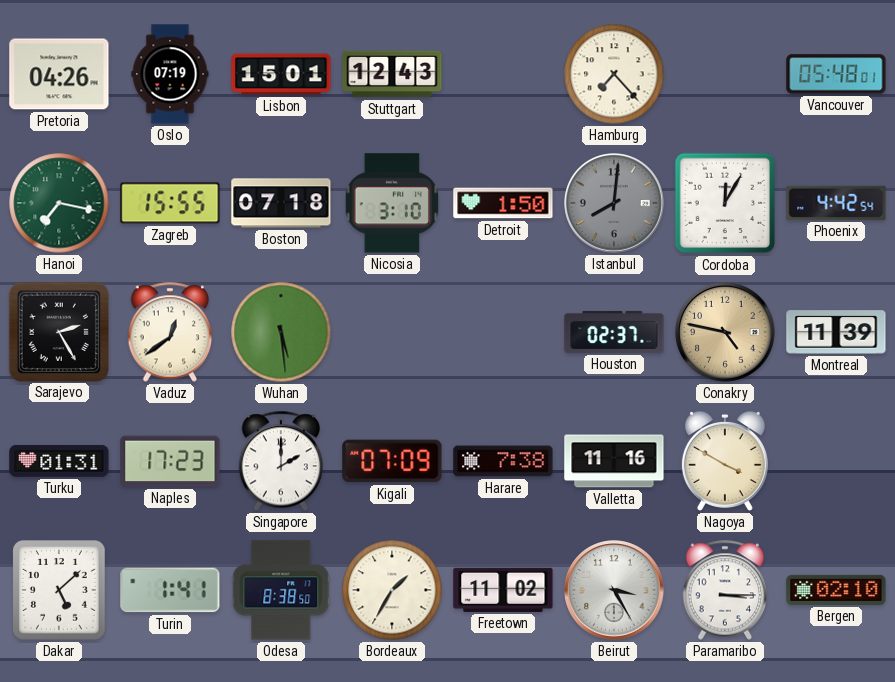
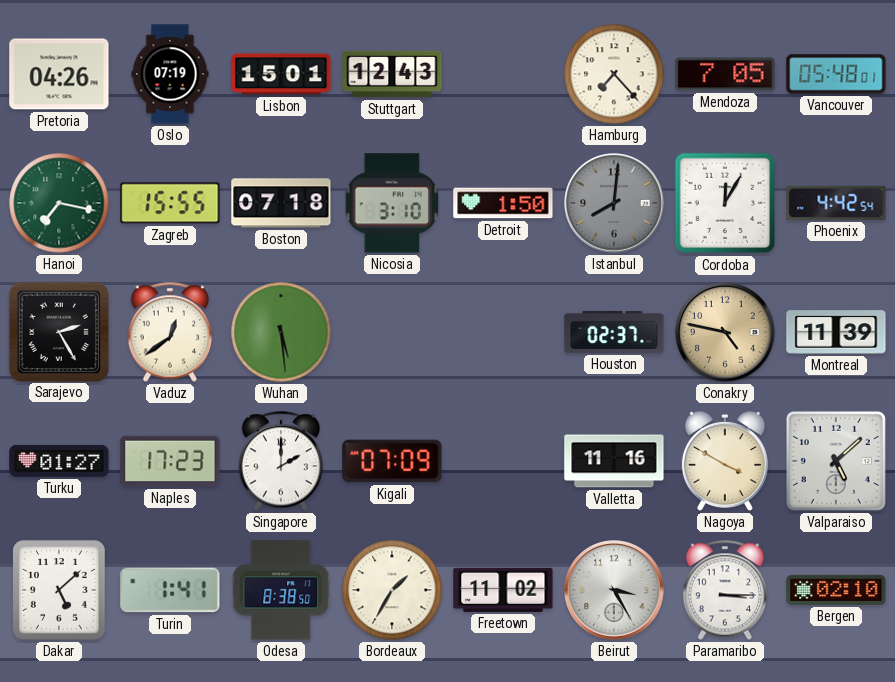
Mendoza: none -> 7:05 (725, 74)
Turku: 01:31 -> 01:27 (59, 461)
Harare: 7:38 -> none (503, 461)
Valparaiso: none -> 5:08 (836, 461)
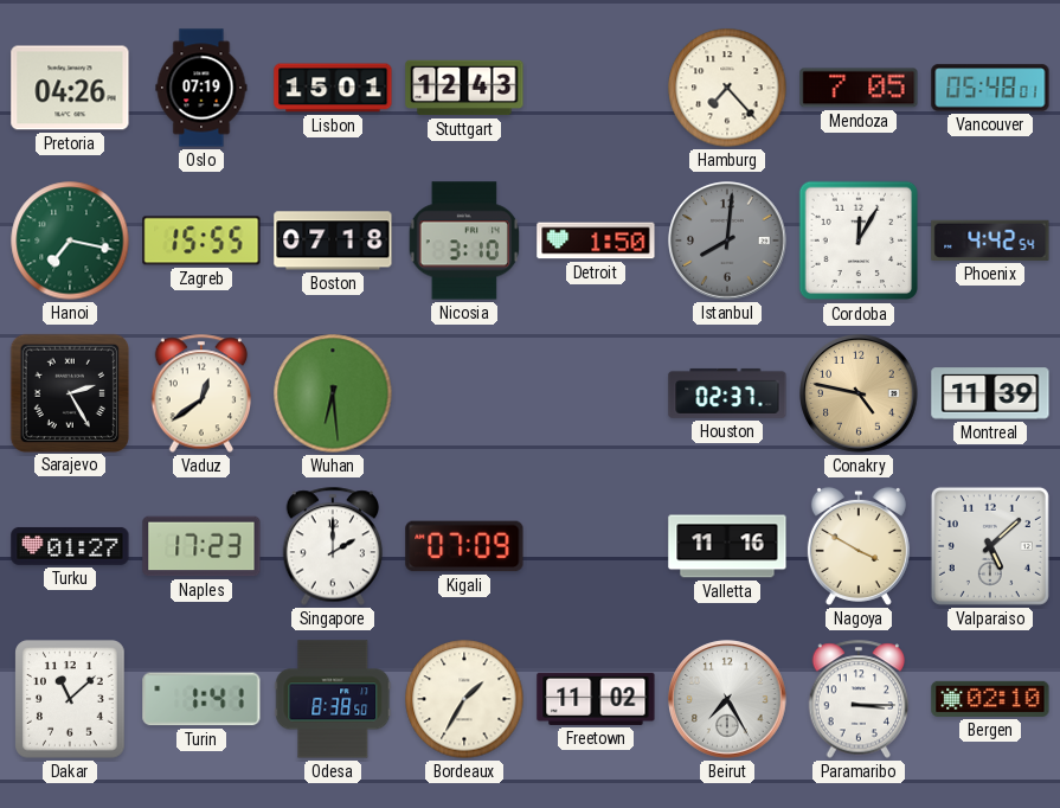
Wuhan: 5:29 -> 6:29 (333, 393)
Dakar: 5:08 -> 11:08 (70, 699)
Beirut: 3:25 -> 7:25 (727, 699)
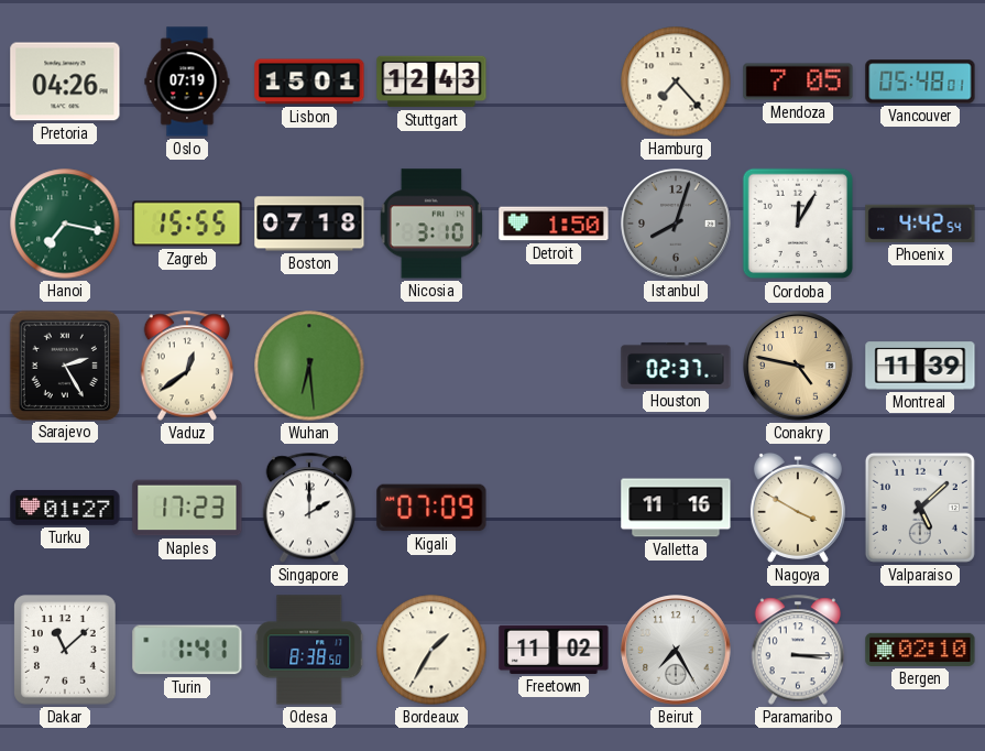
Istanbul: 8:01 -> 8:03 (676, 224)
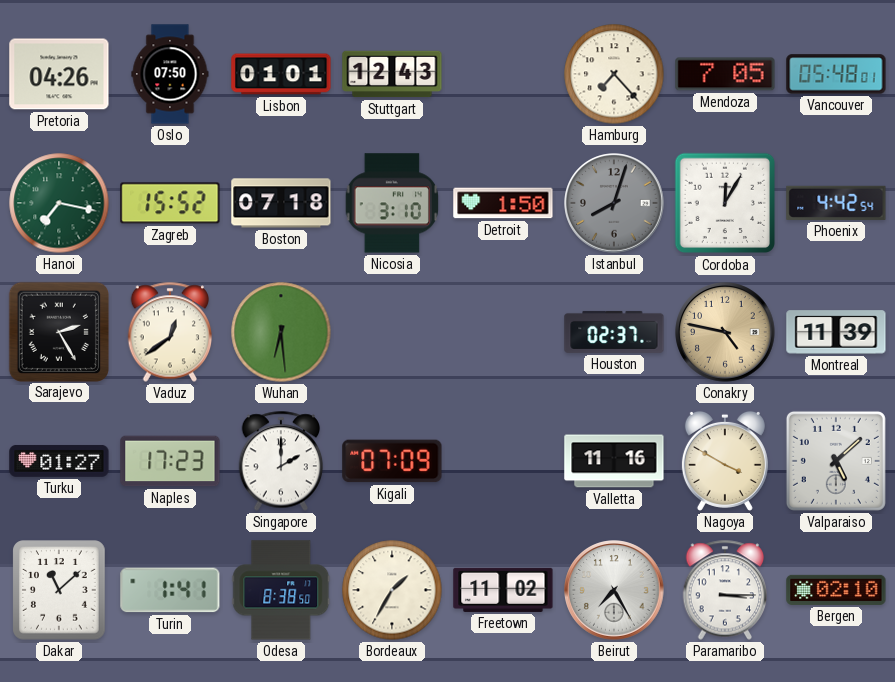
Oslo: 07:19 -> 07:50 (170, 74)
Lisbon: 15:01 -> 01:01 (281, 74)
Zagreb: 15:55 -> 15:52 (170, 203)
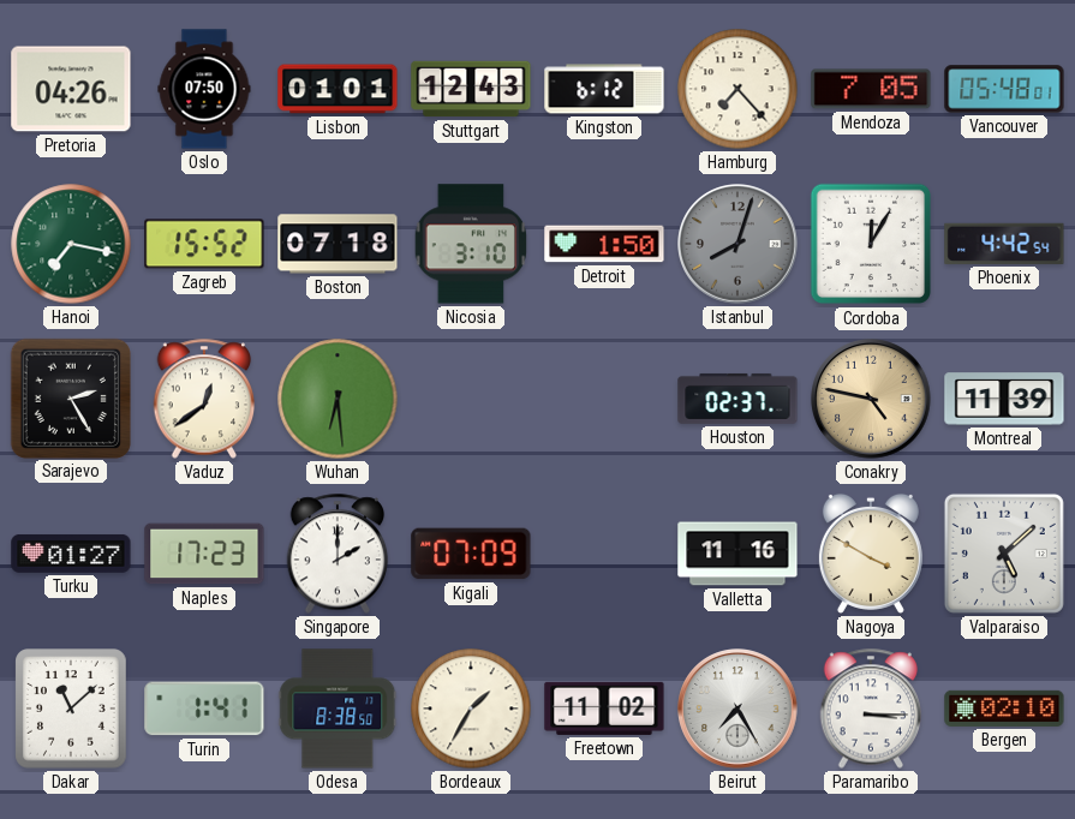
Kingston: none -> 6:12 (604, 89)
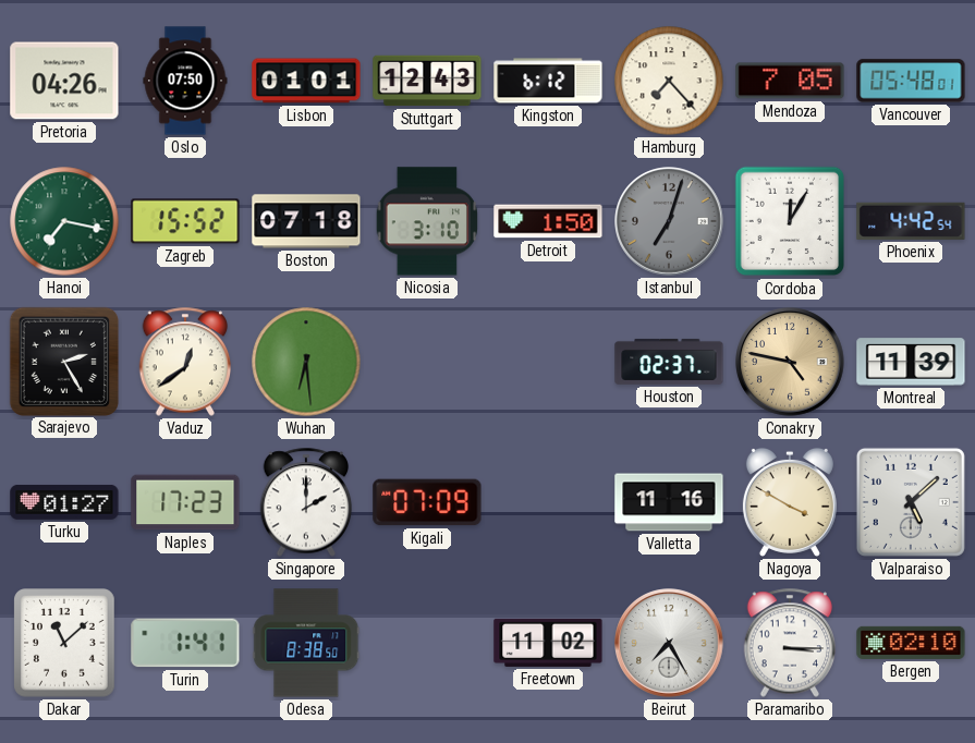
Istanbul: 8:03 -> 7:03 (669, 221)
Bordeaux: 1:35 -> none (471, 709)
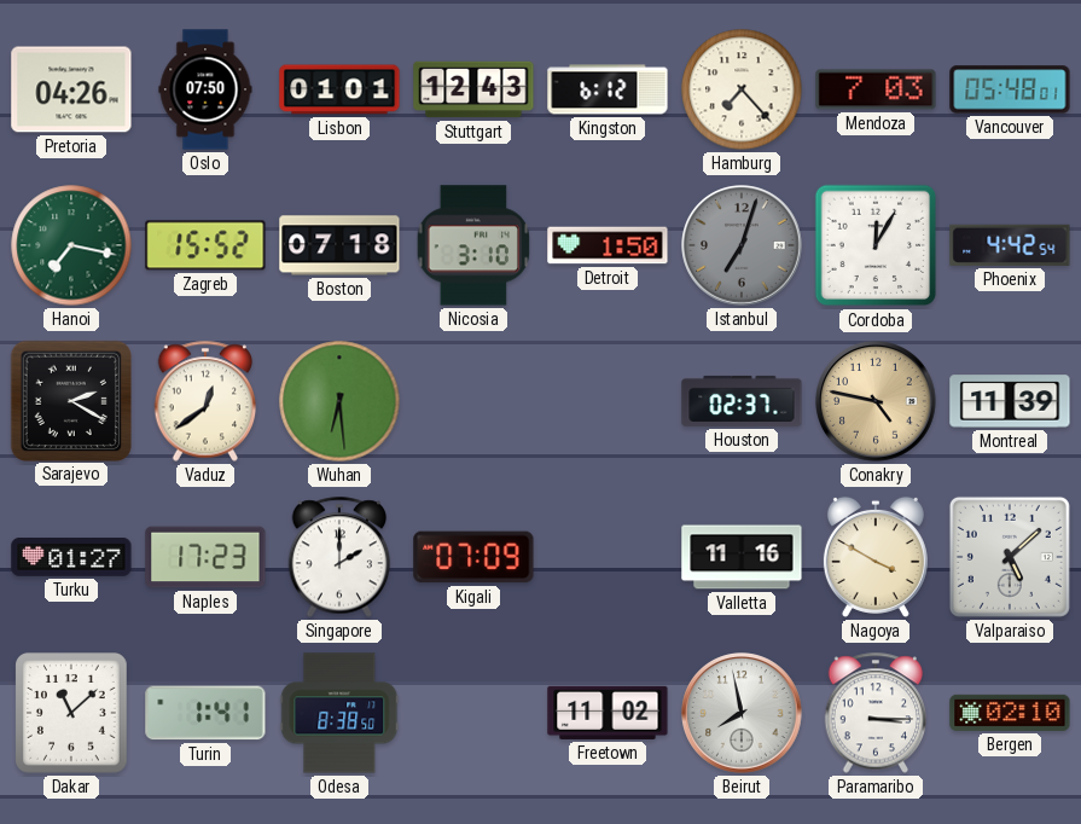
Mendoza: 7:05 -> 7:03 (876, 89)
Sarajevo: 2:25 -> 2:20 (70, 400)
Beirut: 7:25 -> 7:58 (742, 713)
